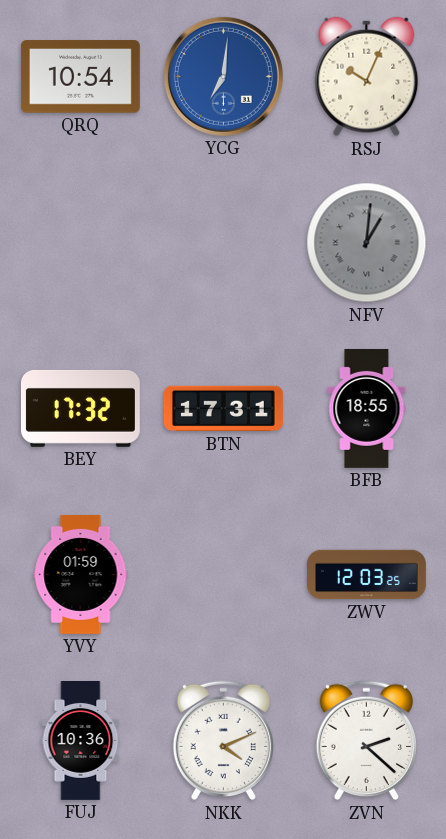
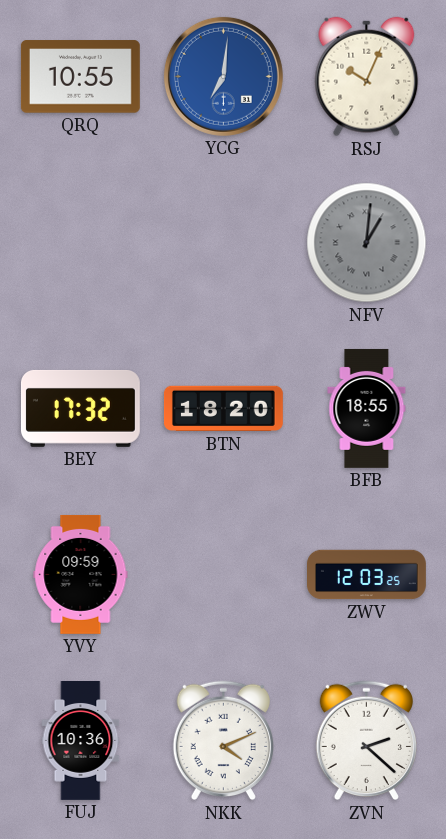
QRQ: 10:54 -> 10:55 (80, 77)
BTN: 17:31 -> 18:20 (223, 409)
YVY: 01:59 -> 09:59 (81, 574)
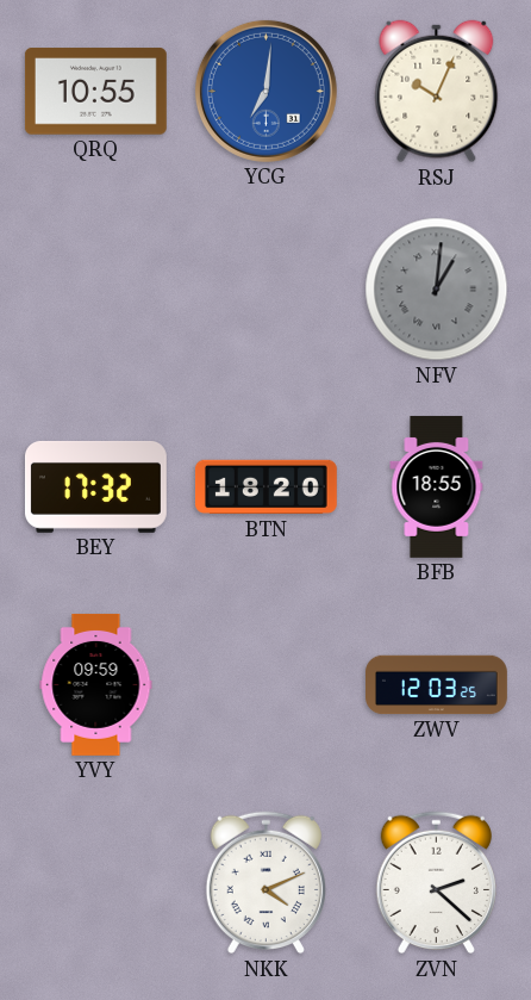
FUJ: 10:36 -> none (81, 741)
